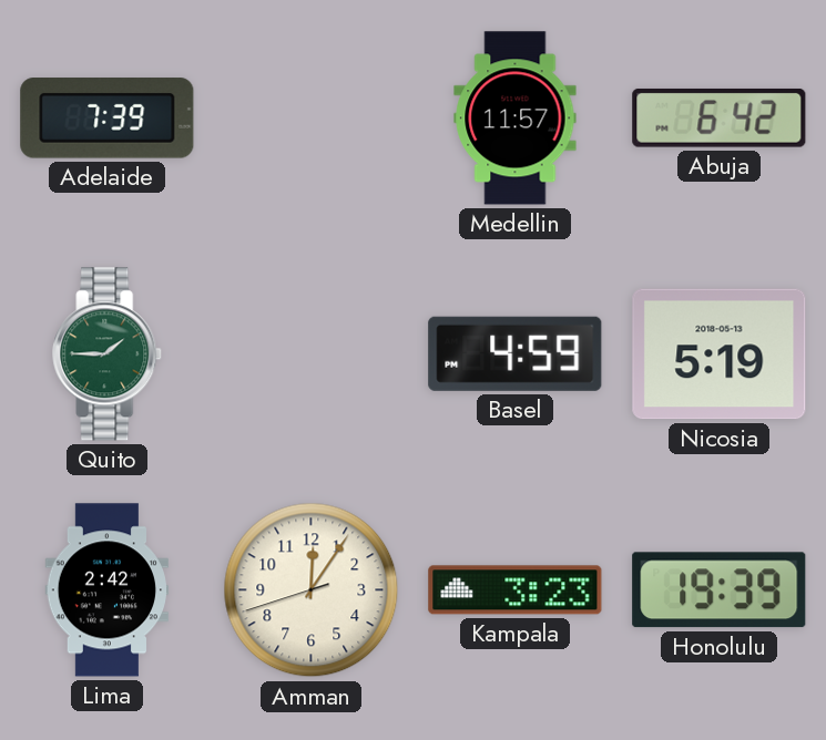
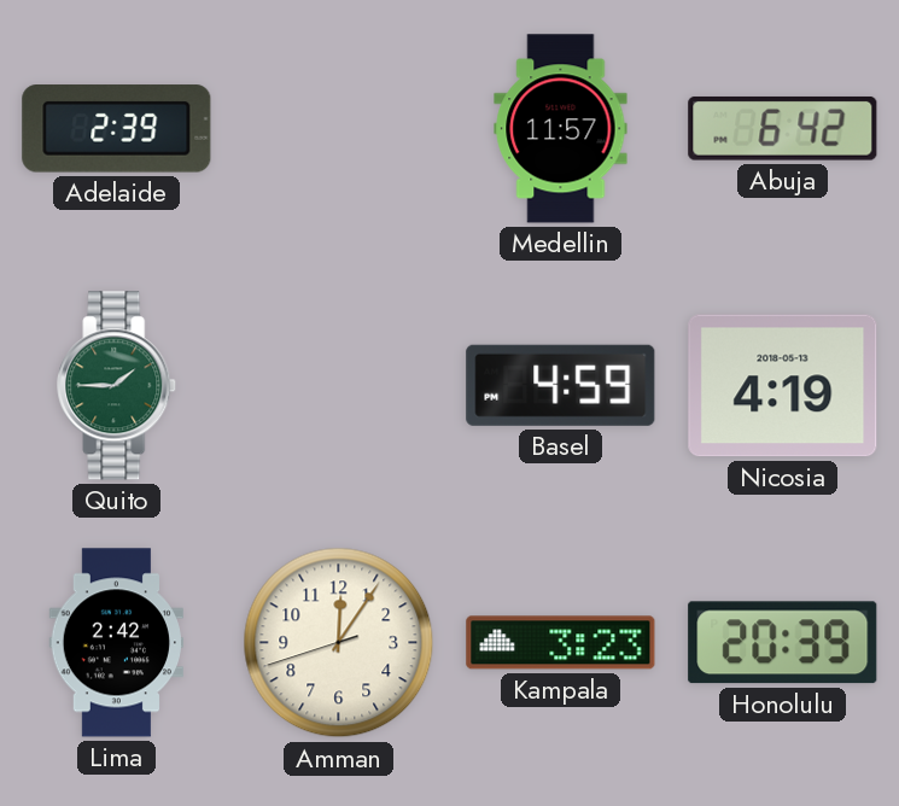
Adelaide: 7:39 -> 2:39 (117, 129)
Nicosia: 5:19 -> 4:19 (783, 386)
Honolulu: 19:39 -> 20:39 (783, 643)
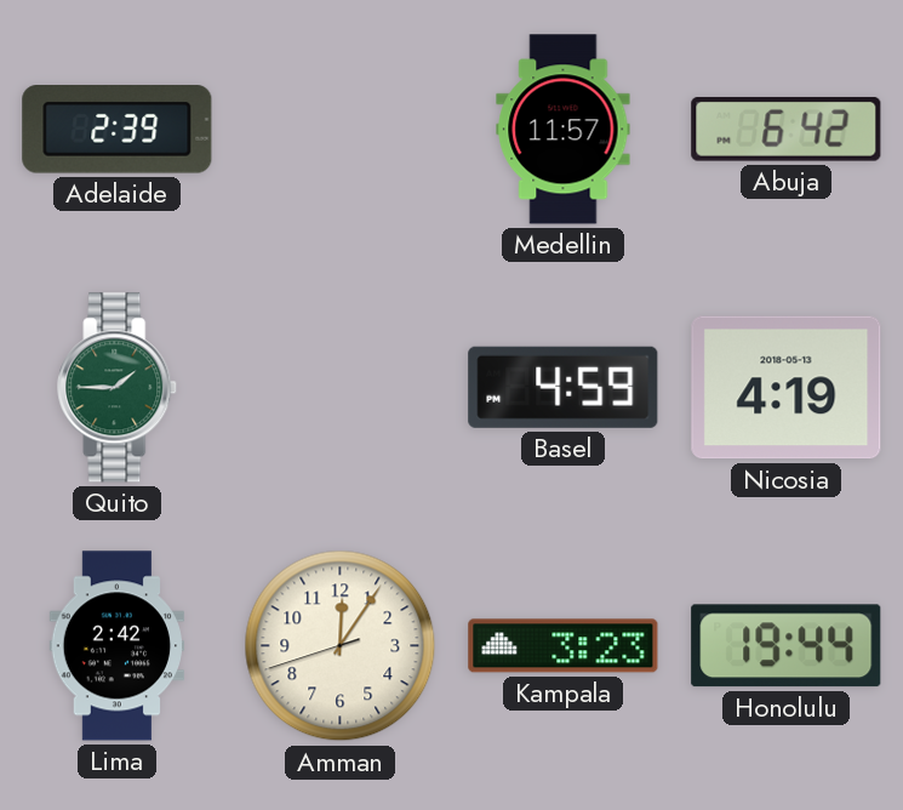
Honolulu: 20:39 -> 19:44 (787, 646)
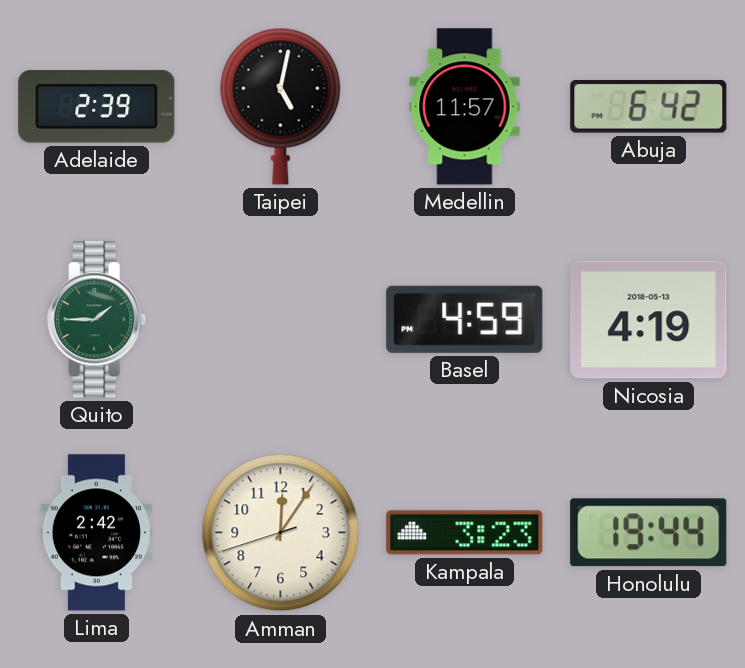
Taipei: none -> 5:02 (281, 106)
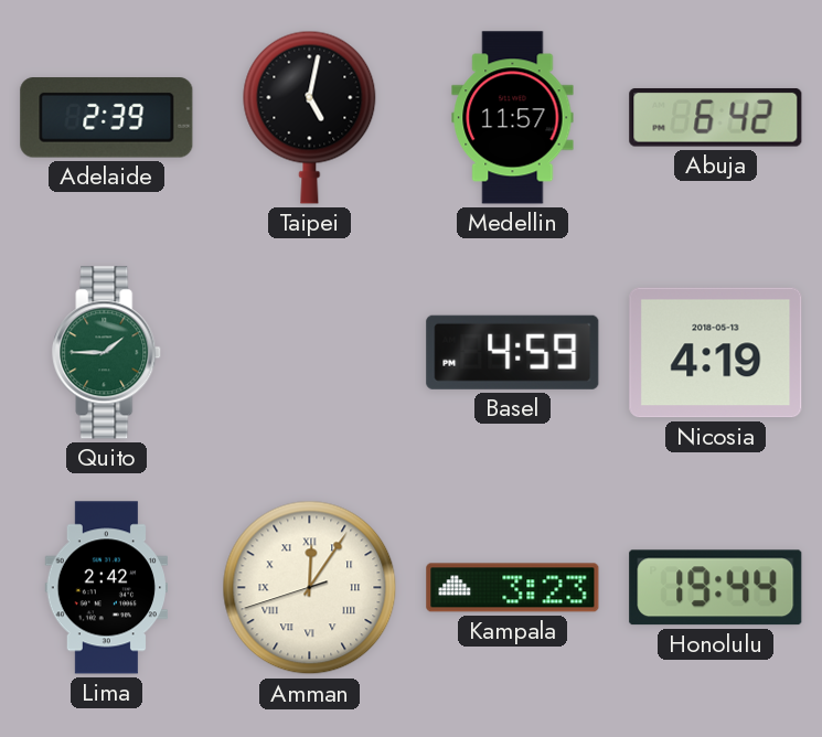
Amman numerals: Arabic -> Roman (310, 588)
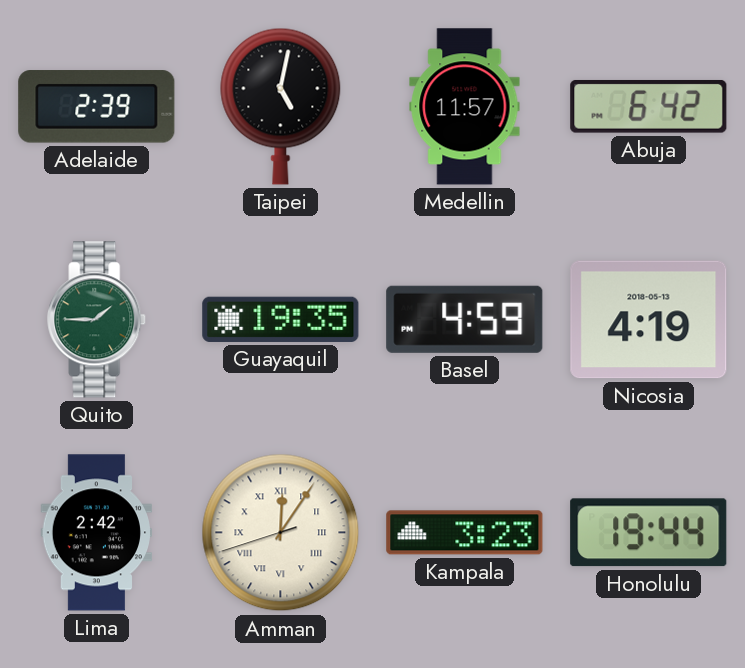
Guayaquil: none -> 19:35 (281, 319)
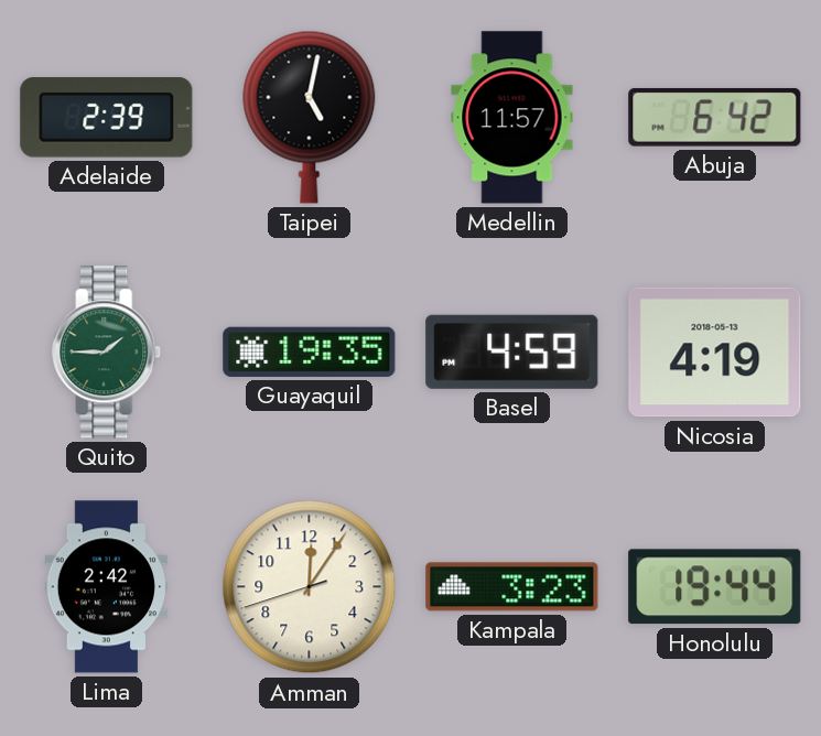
Amman numerals: Roman -> Arabic (310, 587)
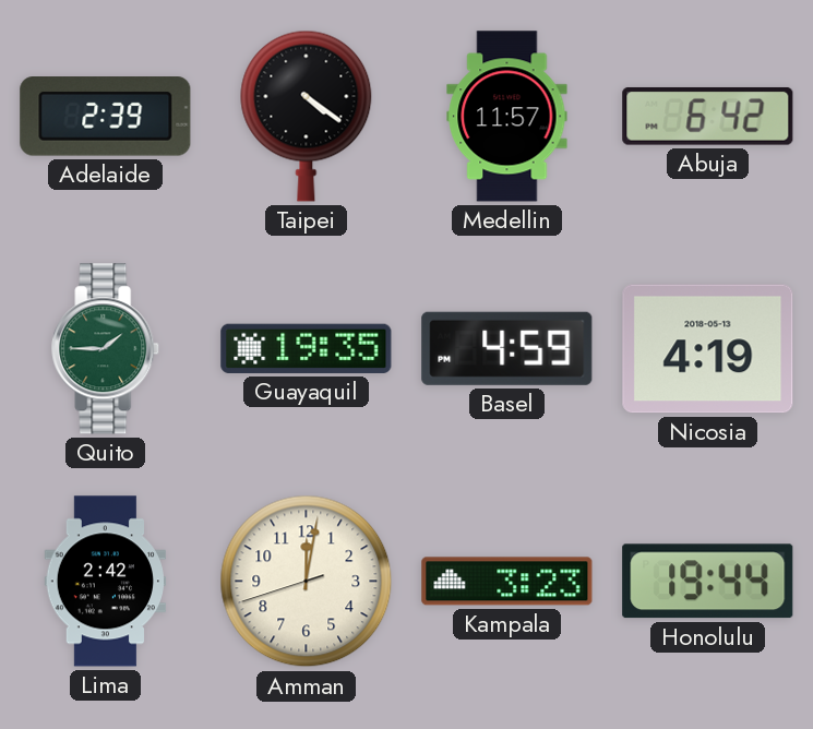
Taipei: 5:02 -> 4:21 (307, 116)
Amman: 12:05 -> 12:01 (307, 582)
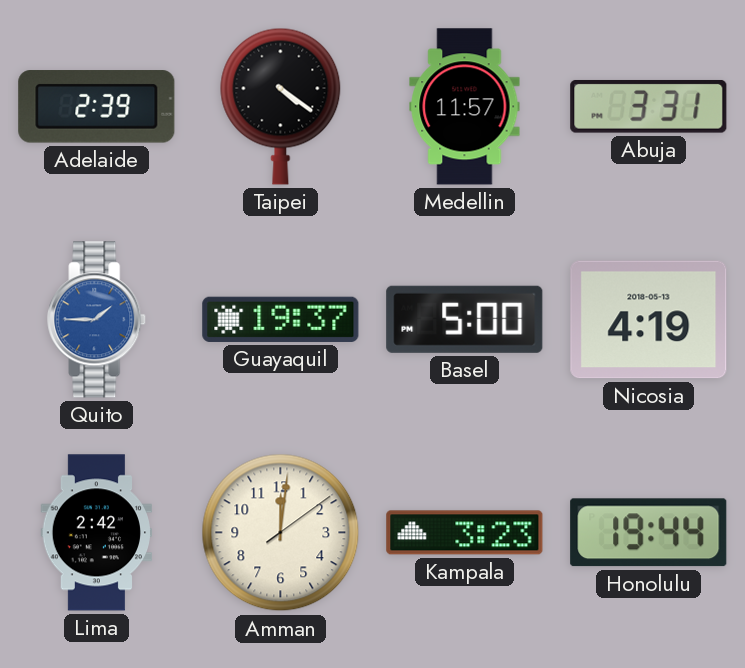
Abuja: 6:42 -> 3:31 (649, 106)
Quito dial: green -> blue (97, 320)
Guayaquil: 19:35 -> 19:37 (281, 319)
Basel: 4:59 -> 5:00 (465, 319)
Amman: 12:01:42 -> 12:01:09 (281, 533)
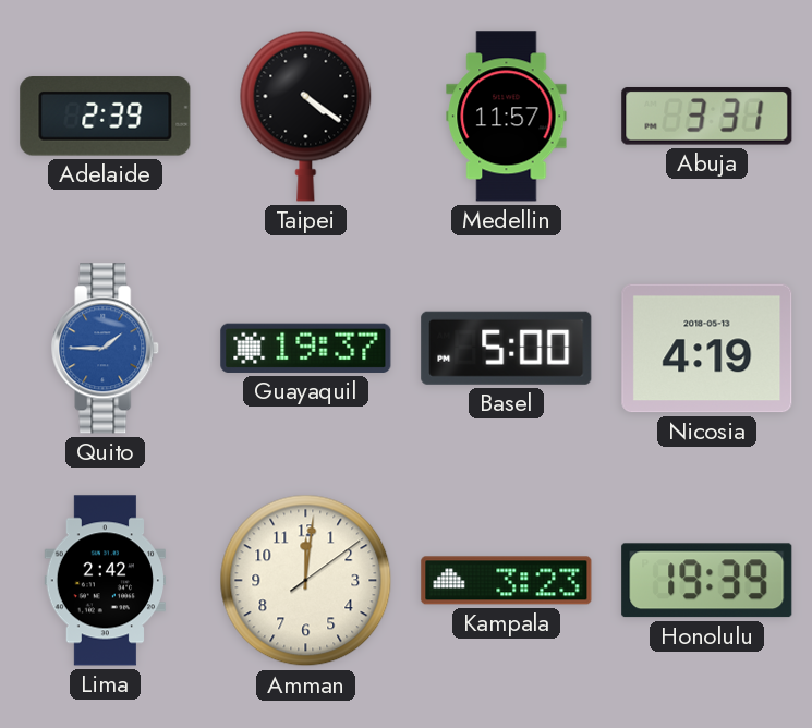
Honolulu: 19:44 -> 19:39 (707, 581)
